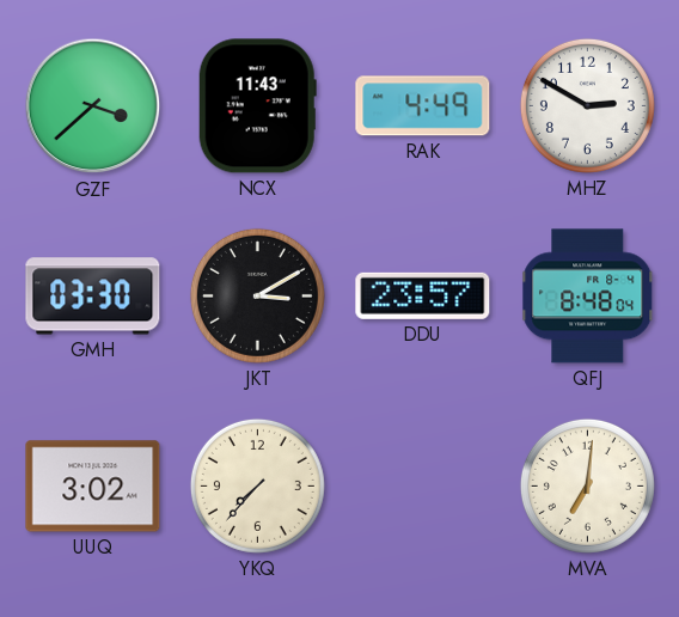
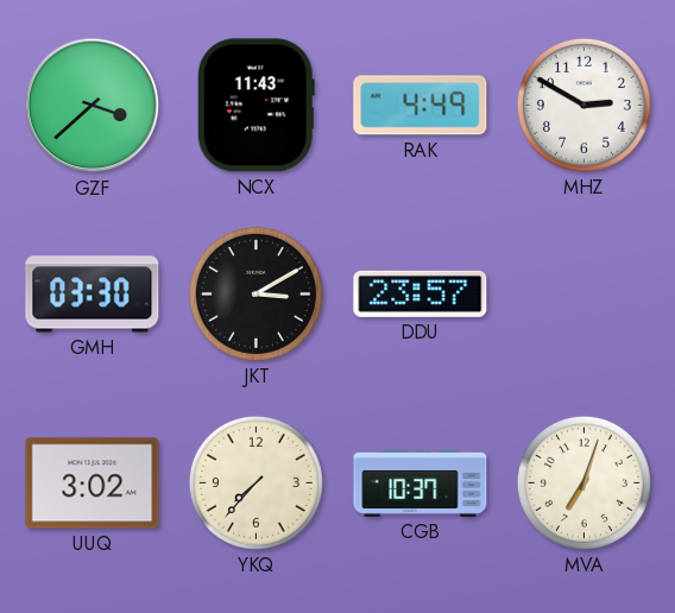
QFJ: 8:48 -> none (588, 297)
CGB: none -> 10:37 (421, 482)
MVA: 7:01 -> 7:03 (583, 482)
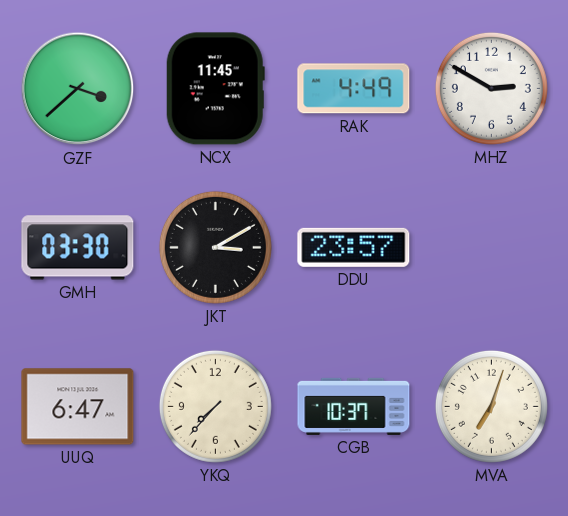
NCX: 11:43 -> 11:45 (215, 89)
UUQ: 3:02 -> 6:47 (78, 407)
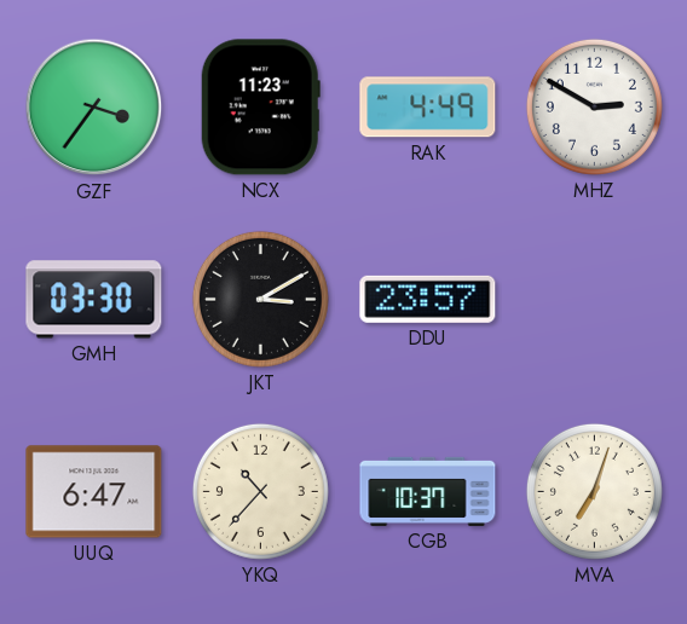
GZF: 3:38 -> 3:36 (94, 108)
NCX: 11:45 -> 11:23 (260, 108)
YKQ: 7:37 -> 10:37 (260, 491)
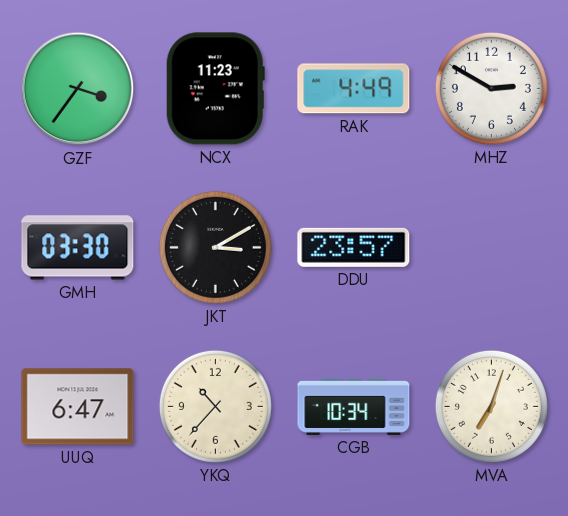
CGB: 10:37 -> 10:34 (354, 406)
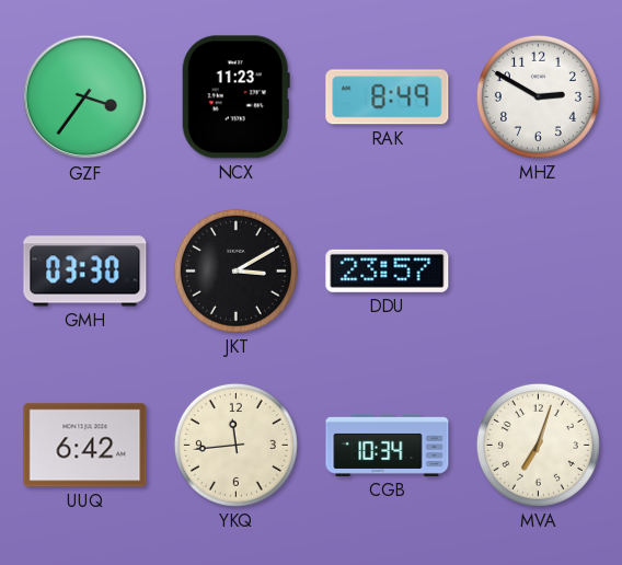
RAK: 4:49 -> 8:49 (388, 97)
UUQ: 6:47 -> 6:42 (85, 446)
YKQ: 10:37 -> 11:44 (235, 445)
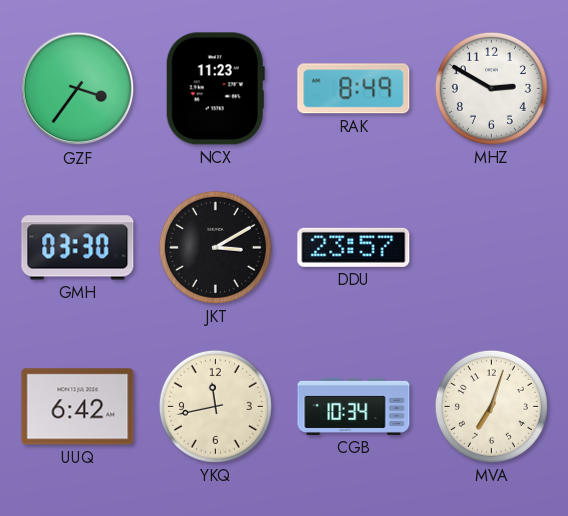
YKQ: 11:44 -> 11:43 (215, 406)
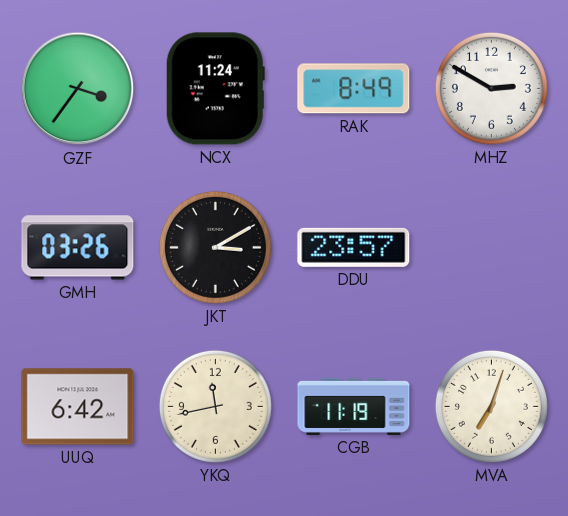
NCX: 11:23 -> 11:24 (215, 89)
GMH: 03:30 -> 03:26 (78, 248)
CGB: 10:34 -> 11:19 (354, 406)
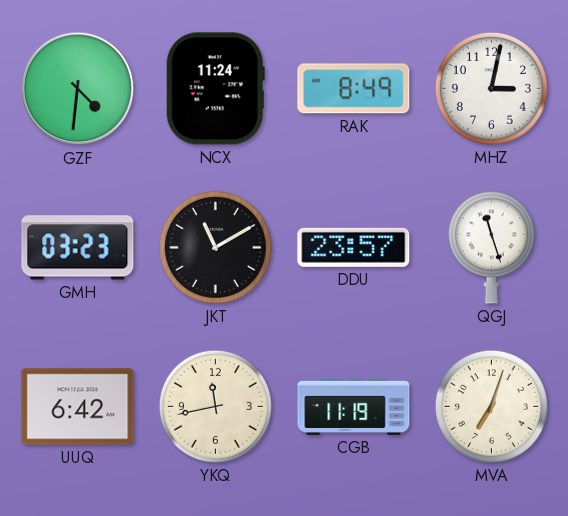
GZF: 3:36 -> 4:31 (78, 89)
MHZ: 2:50 -> 3:02 (491, 88)
GMH: 03:26 -> 03:23 (78, 248)
JKT: 3:10 -> 11:10 (215, 247)
QGJ: none -> 11:27 (491, 247)
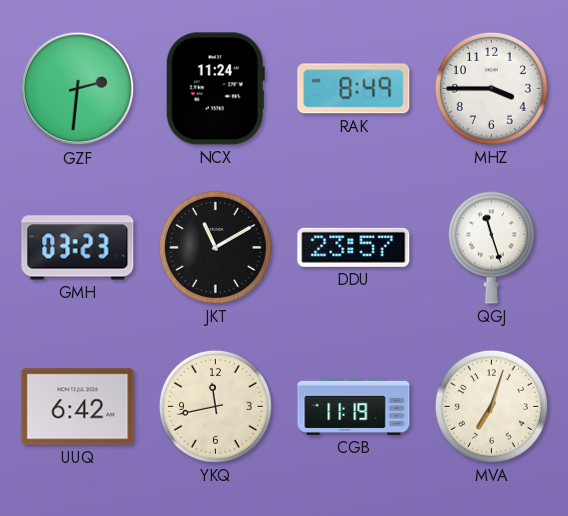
GZF: 4:31 -> 2:31 (78, 89)
MHZ: 3:02 -> 3:45 (491, 88)
